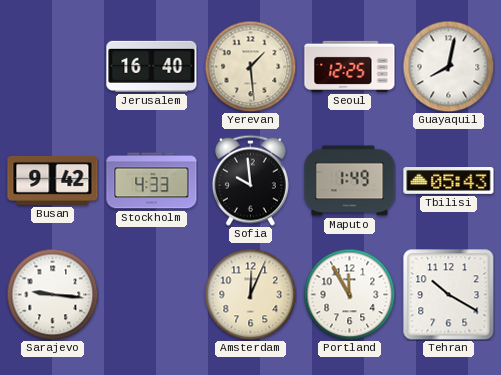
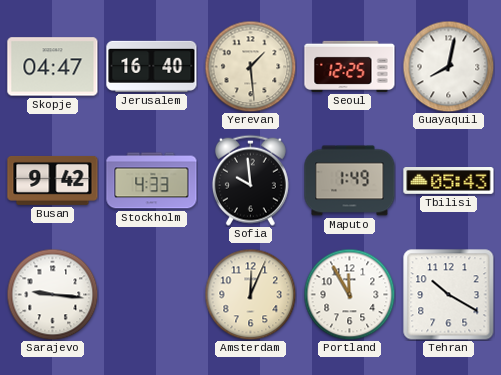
Skopje: none -> 04:47 (53, 67)
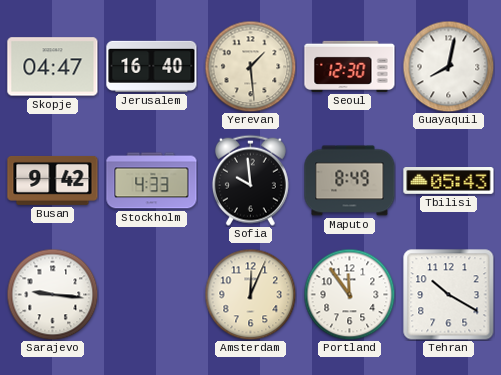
Seoul: 12:25 -> 12:30 (350, 66)
Maputo: 1:49 -> 8:49 (350, 181)
Portland: 11:55 -> 11:54 (349, 294)
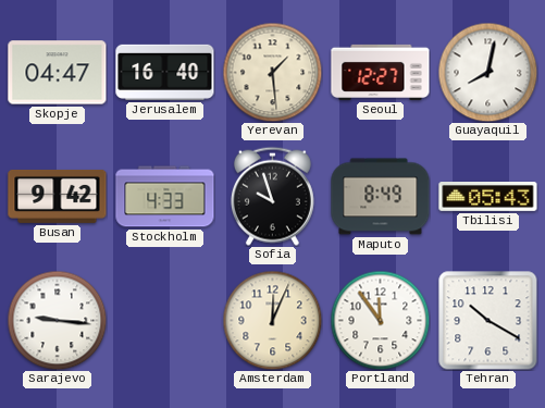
Seoul: 12:30 -> 12:27 (381, 72)
Sofia: 9:59 -> 9:57 (272, 196)
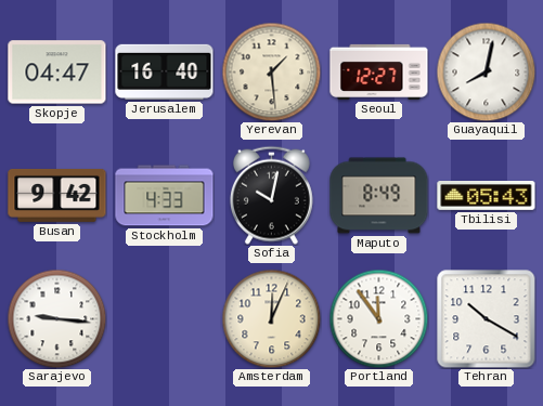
Sofia: 9:57 -> 10:02 (271, 195)
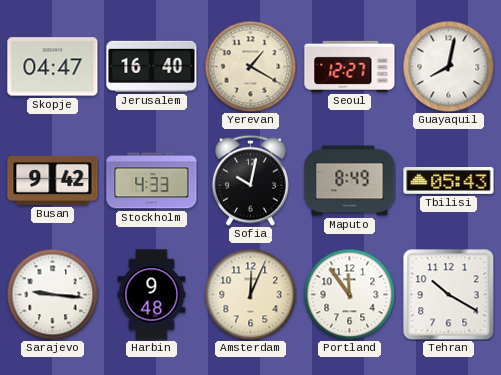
Yerevan: 1:29 -> 1:20 (250, 66)
Harbin: none -> 9:48 (152, 295)
